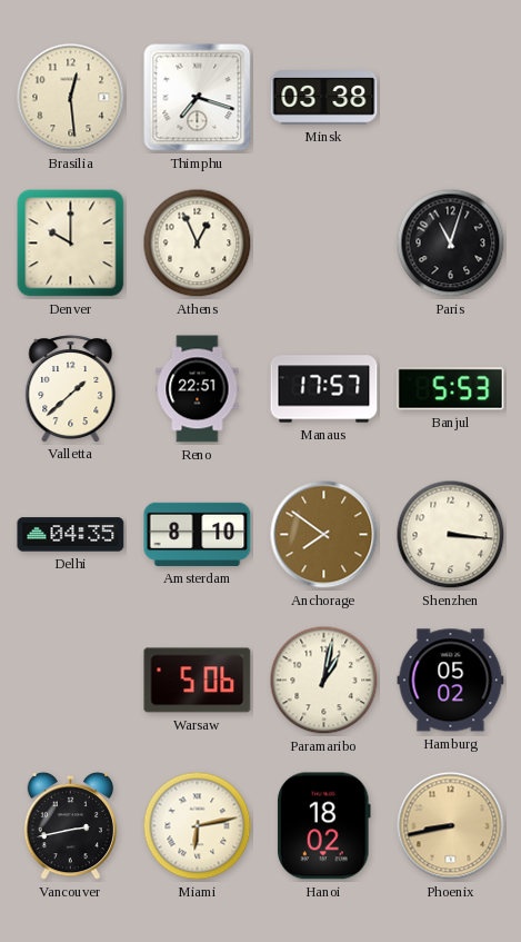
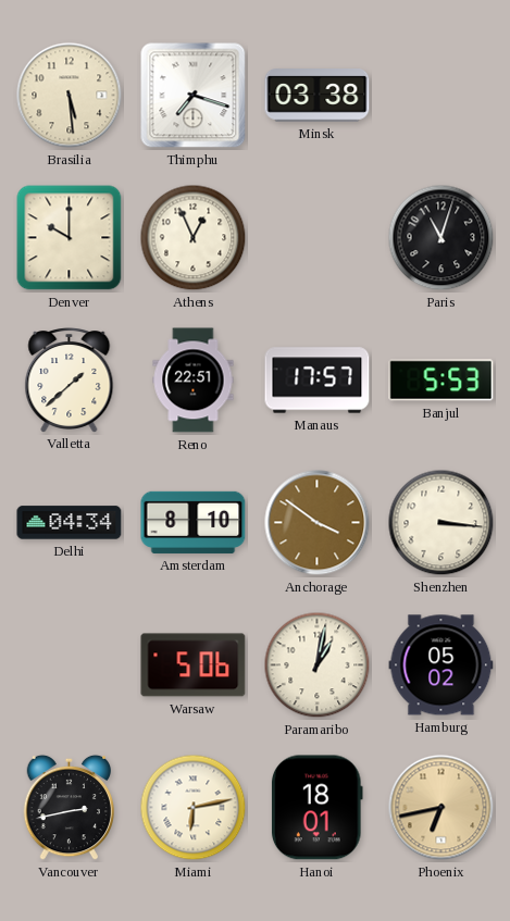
Brasilia: 12:29 -> 5:29 (70, 96)
Delhi: 04:35 -> 04:34 (70, 523)
Anchorage: 7:51 -> 3:51 (318, 523)
Hanoi: 18:02 -> 18:01 (316, 808)
Phoenix: 8:43 -> 6:43 (441, 808)
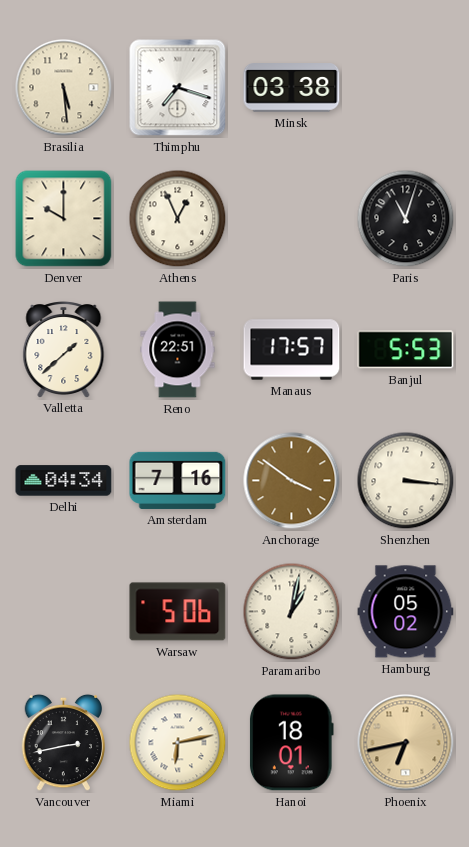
Amsterdam: 8:10 -> 7:16 (178, 480)
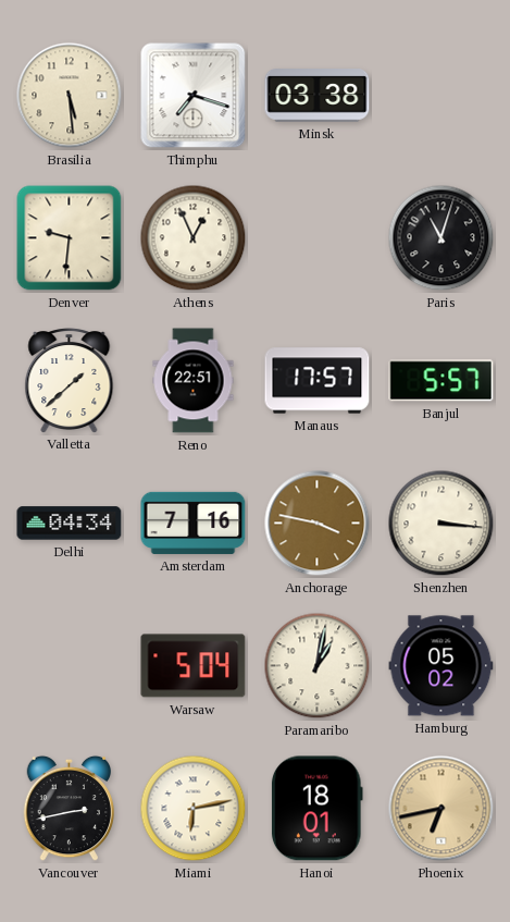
Denver: 10:00 -> 9:31 (70, 238)
Banjul: 5:53 -> 5:57 (441, 381)
Anchorage: 3:51 -> 3:47 (318, 524)
Warsaw: 5:06 -> 5:04 (194, 666)
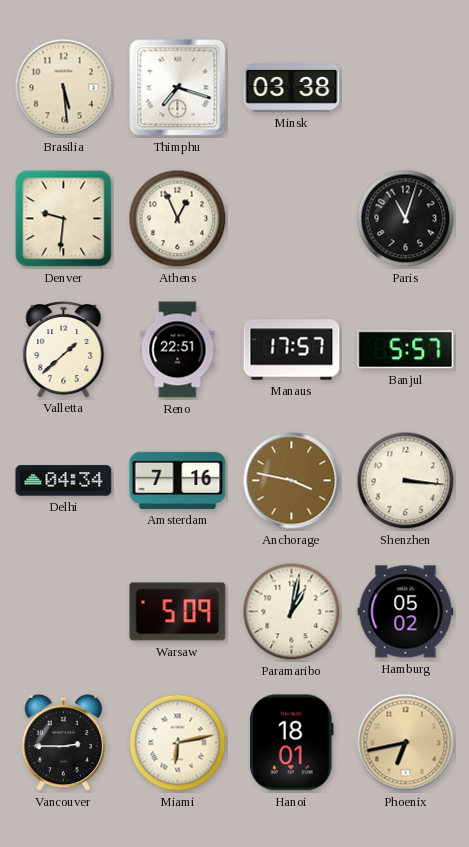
Warsaw: 5:04 -> 5:09 (178, 612)
Vancouver: 2:43 -> 2:45 (64, 743)
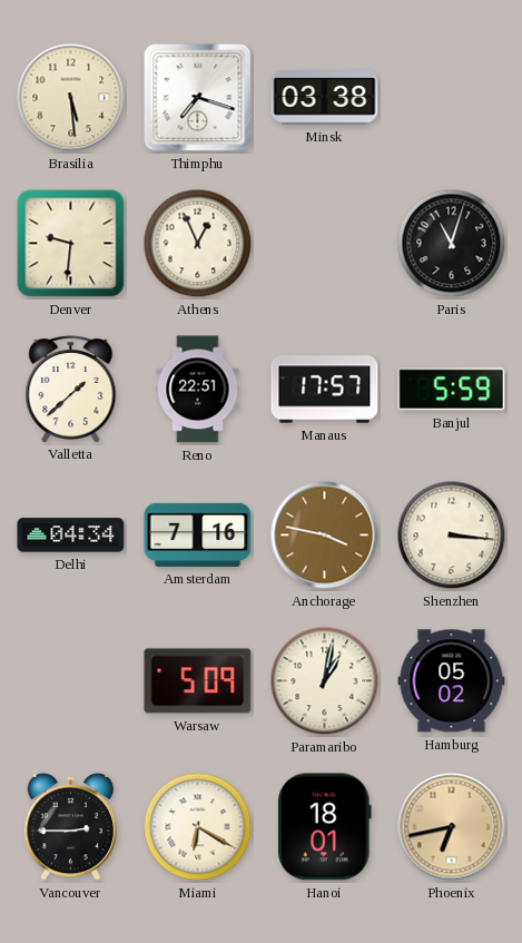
Banjul: 5:57 -> 5:59 (452, 390)
Miami: 6:13 -> 6:20 (198, 827)
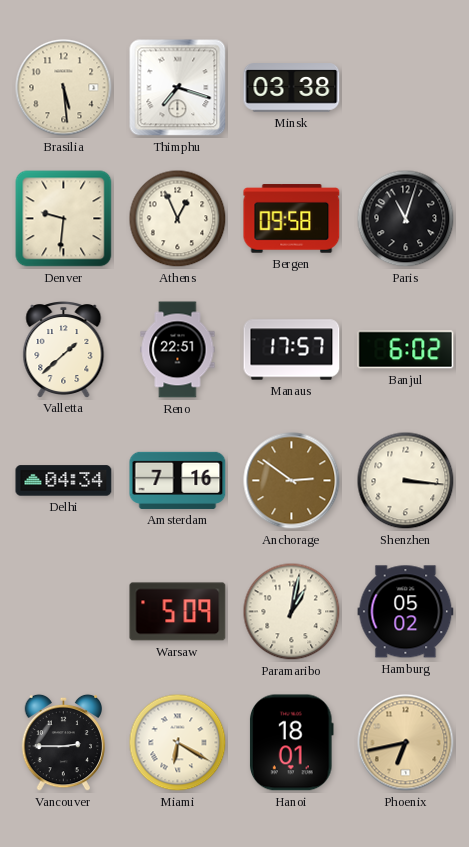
Bergen: none -> 09:58 (292, 219)
Banjul: 5:59 -> 6:02 (406, 350)
Anchorage: 3:47 -> 2:51 (292, 481)
